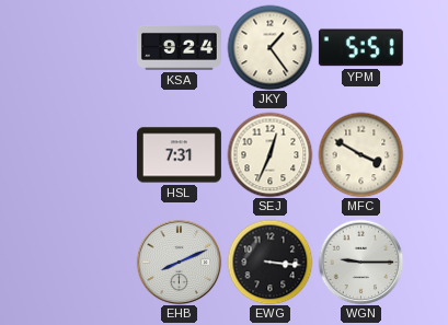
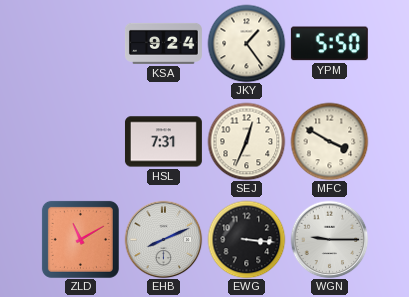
YPM: 5:51 -> 5:50 (329, 44)
ZLD: none -> 11:10 (80, 239)
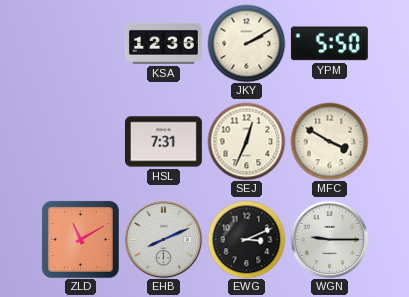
KSA: 9:24 -> 12:36 (163, 43)
JKY: 1:24 -> 2:10 (246, 43)
EWG: 3:16 -> 3:11 (246, 239)
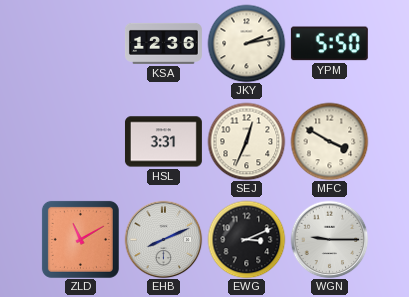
JKY: 2:10 -> 2:13 (246, 43)
HSL: 7:31 -> 3:31 (163, 142)
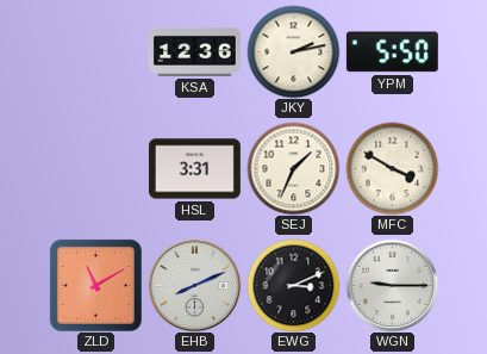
SEJ: 12:34 -> 1:34 (293, 168)
